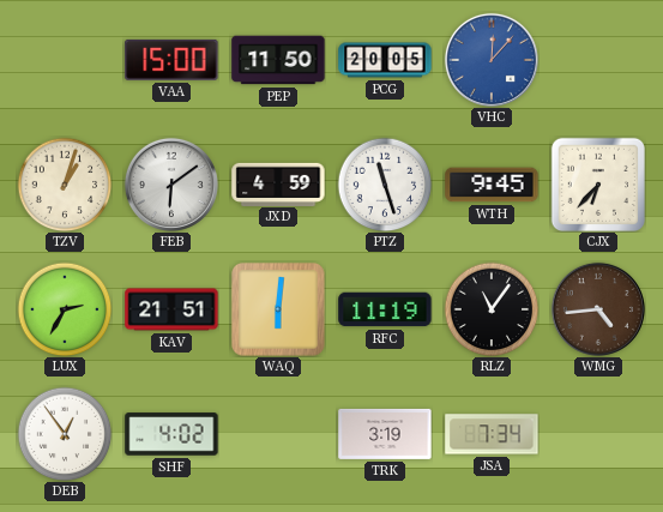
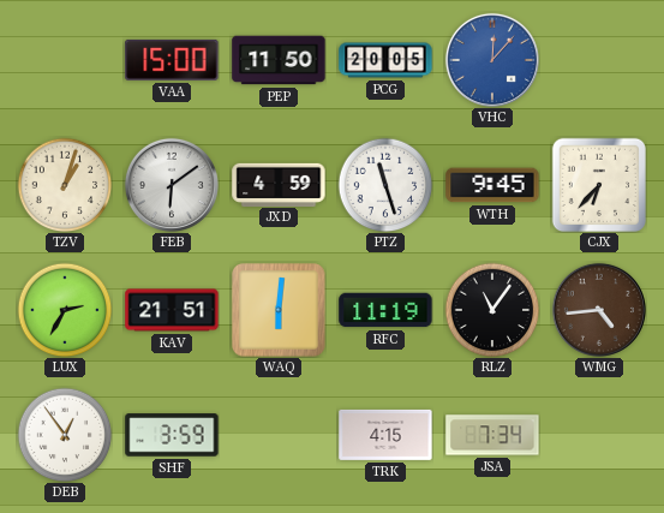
SHF: 4:02 -> 3:59 (172, 435)
TRK: 3:19 -> 4:15 (385, 435)
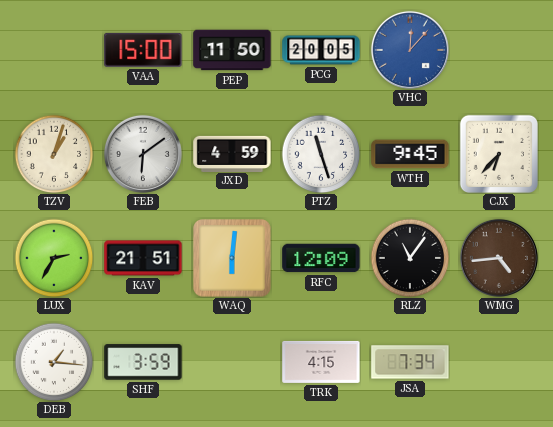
RFC: 11:19 -> 12:09 (321, 258)
DEB: 12:54 -> 1:16 (54, 362)
